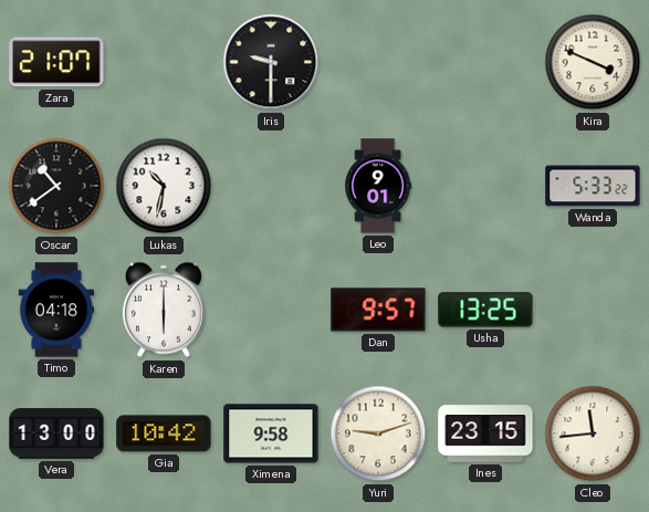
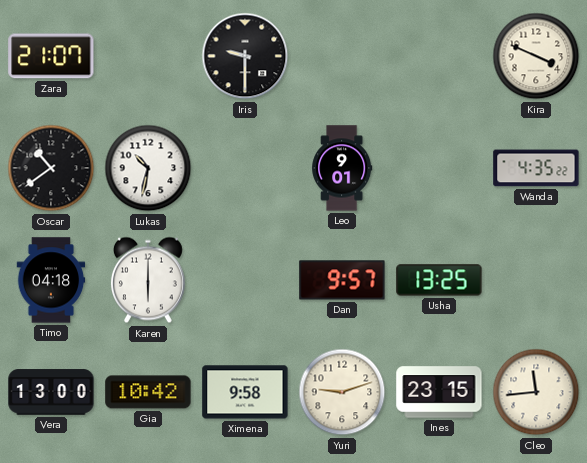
Wanda: 5:33 -> 4:35 (536, 168)
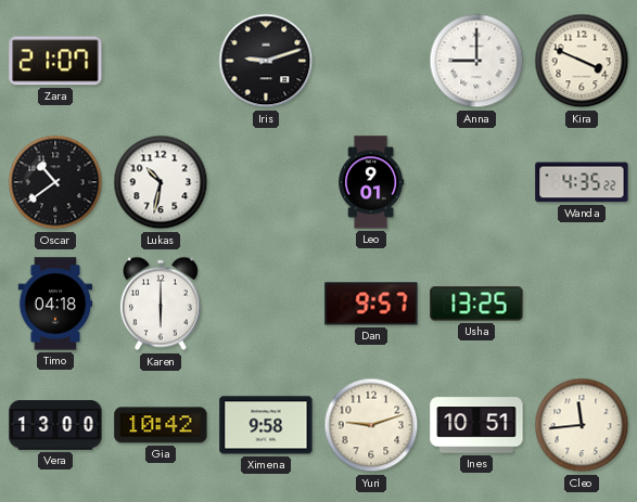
Iris: 9:30 -> 9:12 (266, 61)
Anna: none -> 9:00 (476, 61)
Ines: 23:15 -> 10:51 (476, 425)
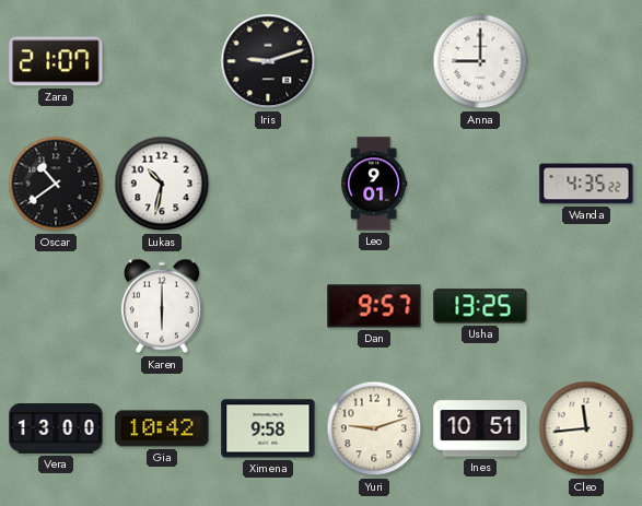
Kira: 3:49 -> none (582, 61)
Timo: 04:18 -> none (55, 304)
